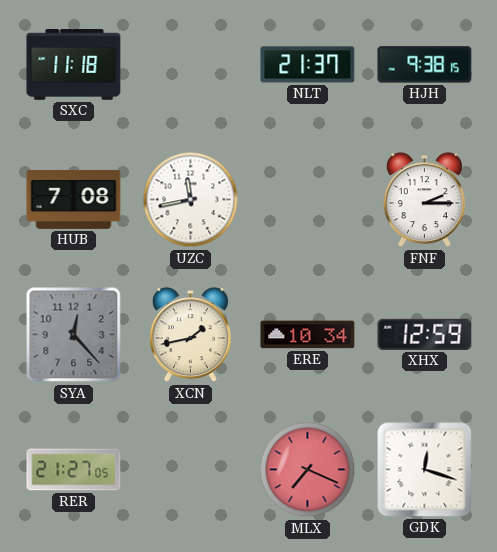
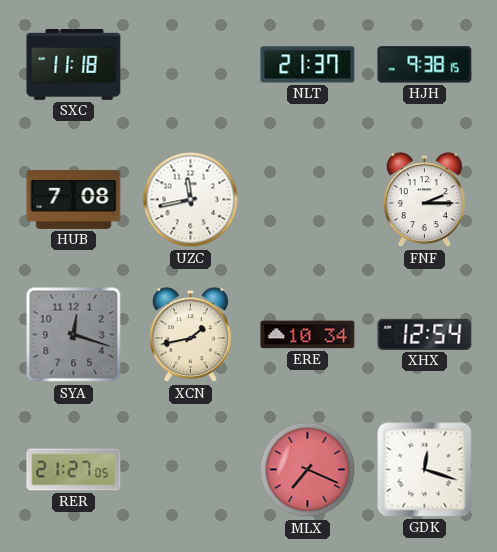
SYA: 12:23 -> 12:18 (74, 335)
XHX: 12:59 -> 12:54 (425, 334)
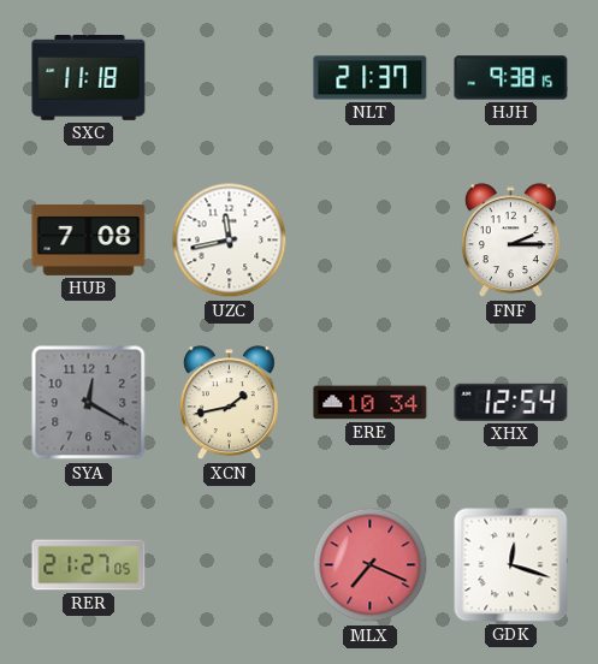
SYA: 12:18 -> 12:20 (89, 403)
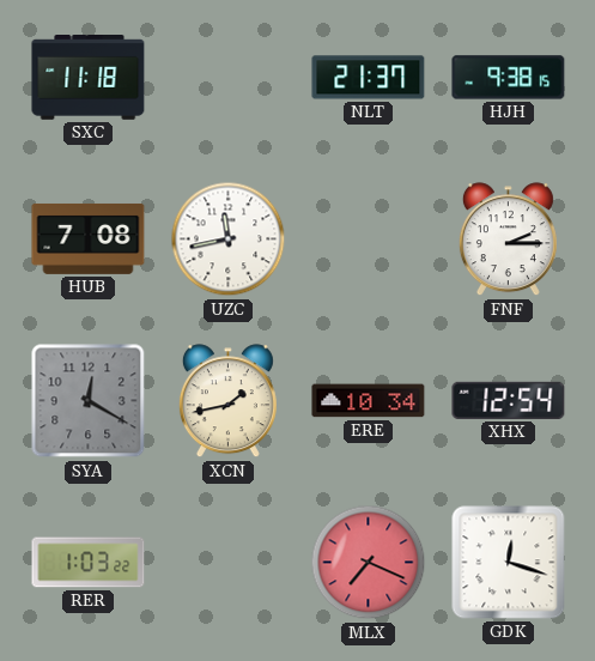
RER: 21:27 -> 1:03 (89, 563)
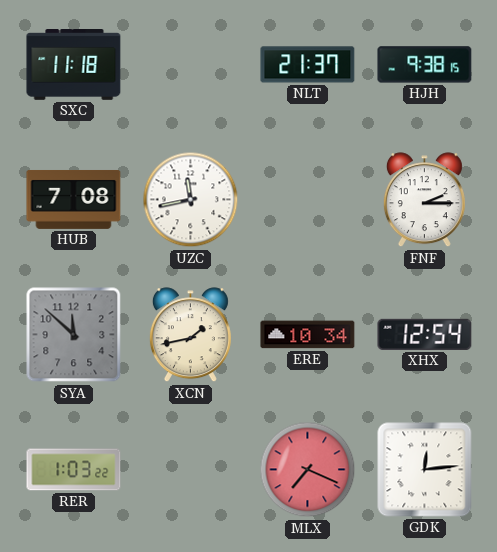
SYA: 12:20 -> 11:52 (74, 335)
GDK: 12:18 -> 12:14 (425, 470)
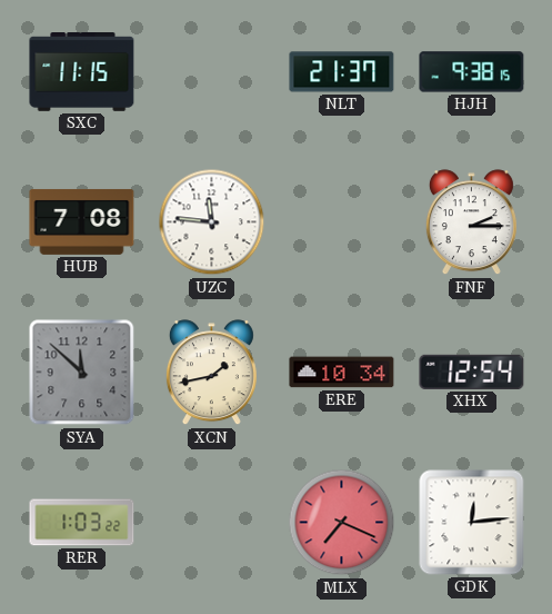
SXC: 11:18 -> 11:15 (82, 72)
UZC: 11:43 -> 11:46 (212, 222)
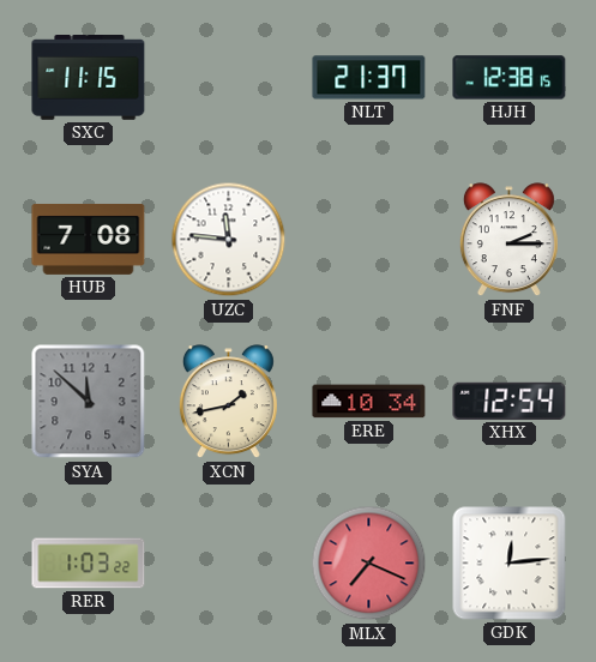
HJH: 9:38 -> 12:38 (510, 78)
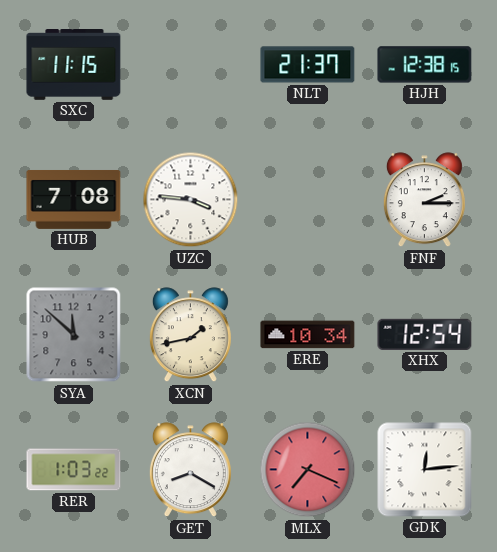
UZC: 11:46 -> 3:46 (191, 200)
GET: none -> 8:20 (190, 470)
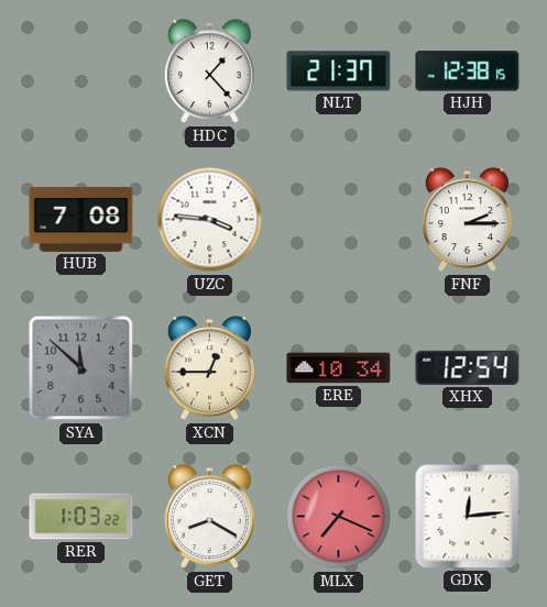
SXC: 11:15 -> none (74, 65)
HDC: none -> 1:23 (209, 71)
XCN: 1:43 -> 12:45 (209, 368)
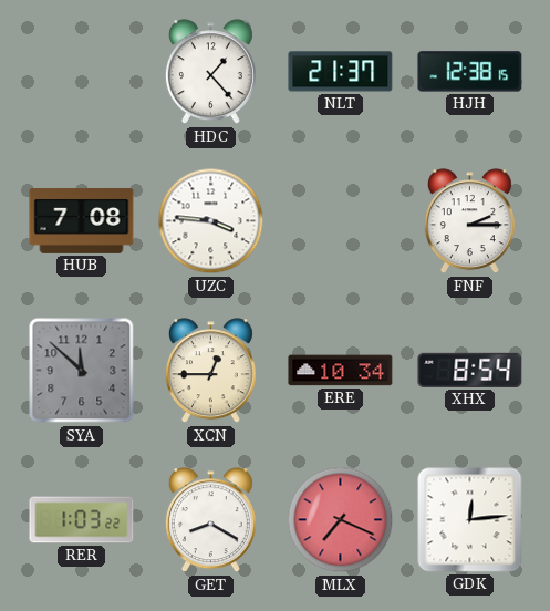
XHX: 12:54 -> 8:54 (470, 370)
